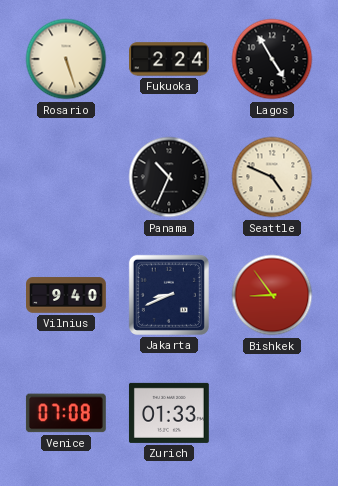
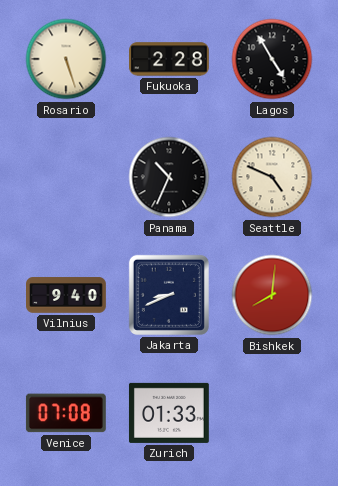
Fukuoka: 2:24 -> 2:28 (170, 59)
Bishkek: 8:54 -> 8:01 (272, 295)
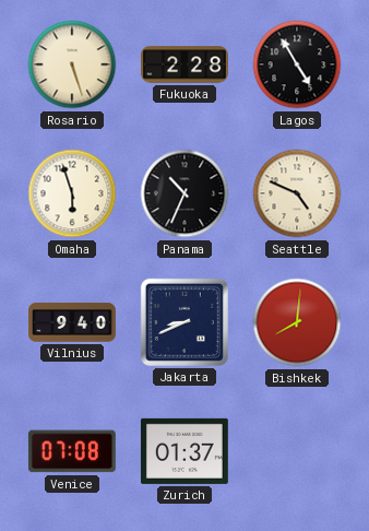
Omaha: none -> 5:57 (72, 193)
Zurich: 01:33 -> 01:37 (184, 451)
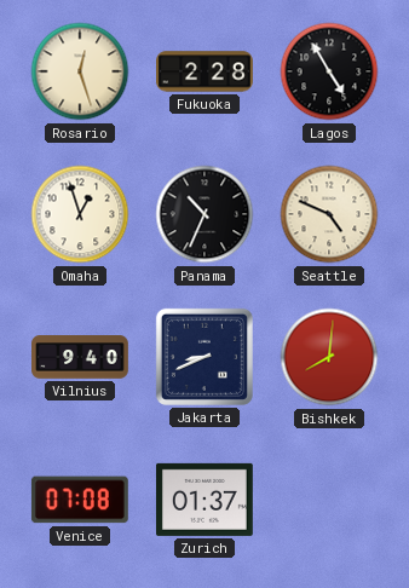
Rosario: 5:27 -> 12:27 (80, 71)
Omaha: 5:57 -> 12:57 (80, 214)
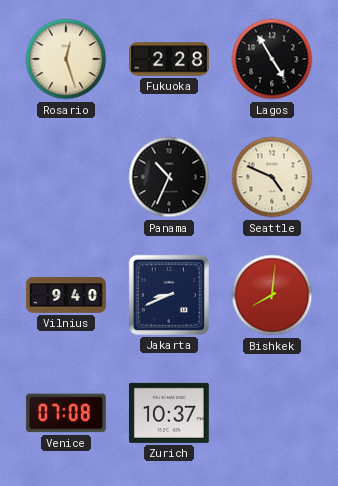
Omaha: 12:57 -> none (80, 214)
Zurich: 01:37 -> 10:37 (169, 413)
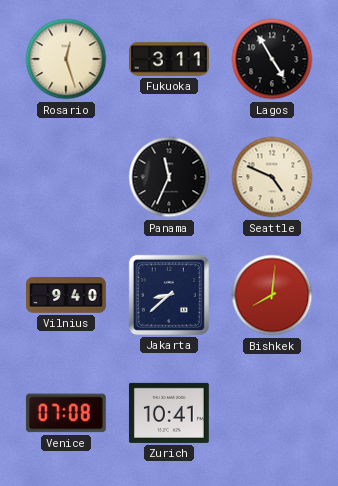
Fukuoka: 2:28 -> 3:11 (170, 59)
Panama: 10:34 -> 11:34 (169, 177)
Jakarta: 8:41 -> 8:38 (169, 295)
Zurich: 10:37 -> 10:41 (169, 413)
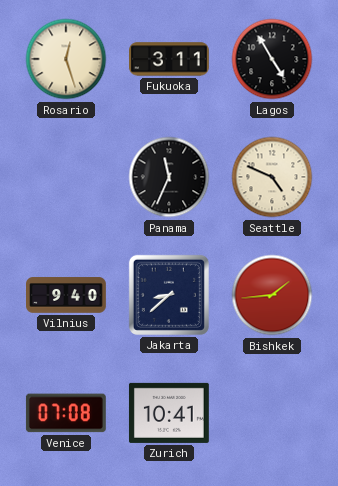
Bishkek: 8:01 -> 1:44 (272, 295)
